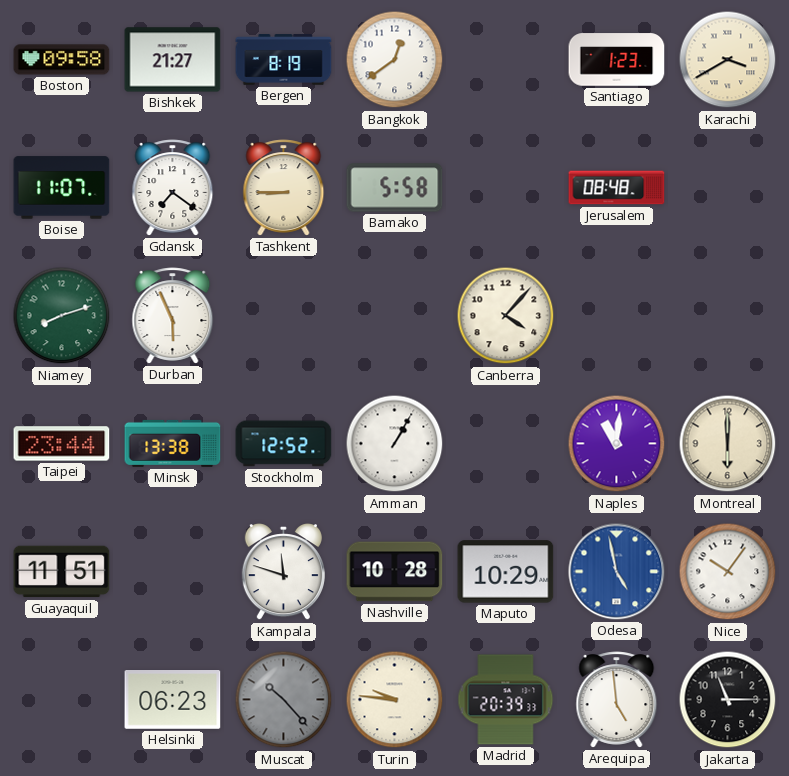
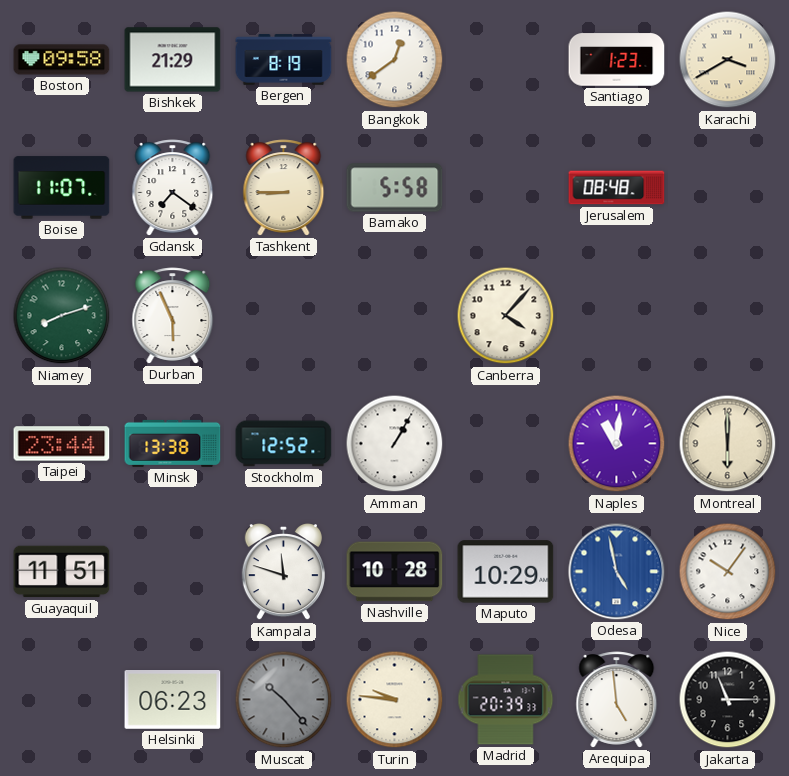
Bishkek: 21:27 -> 21:29 (173, 60)
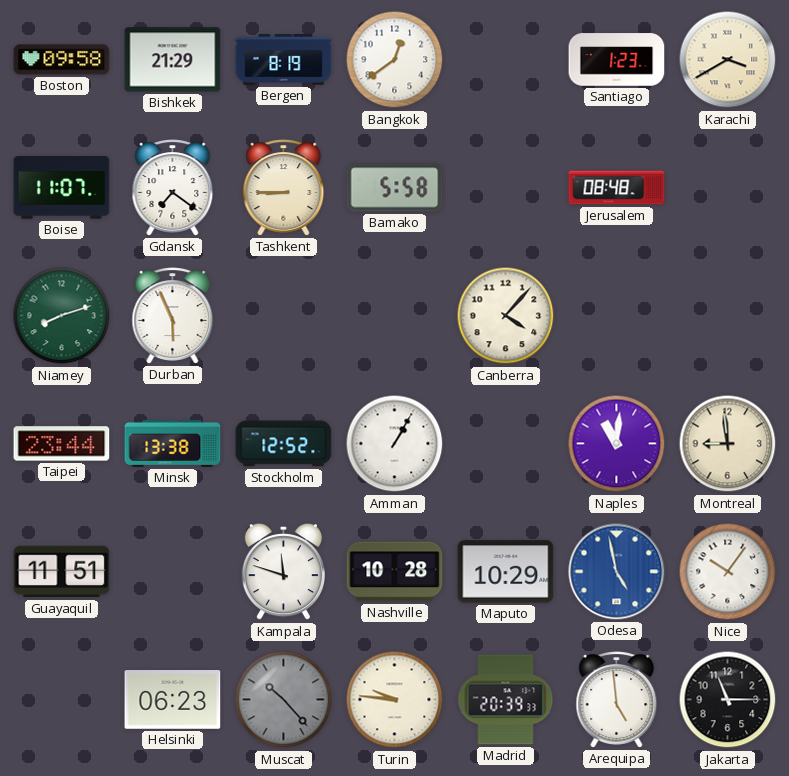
Montreal: 6:00 -> 8:59 (728, 444)
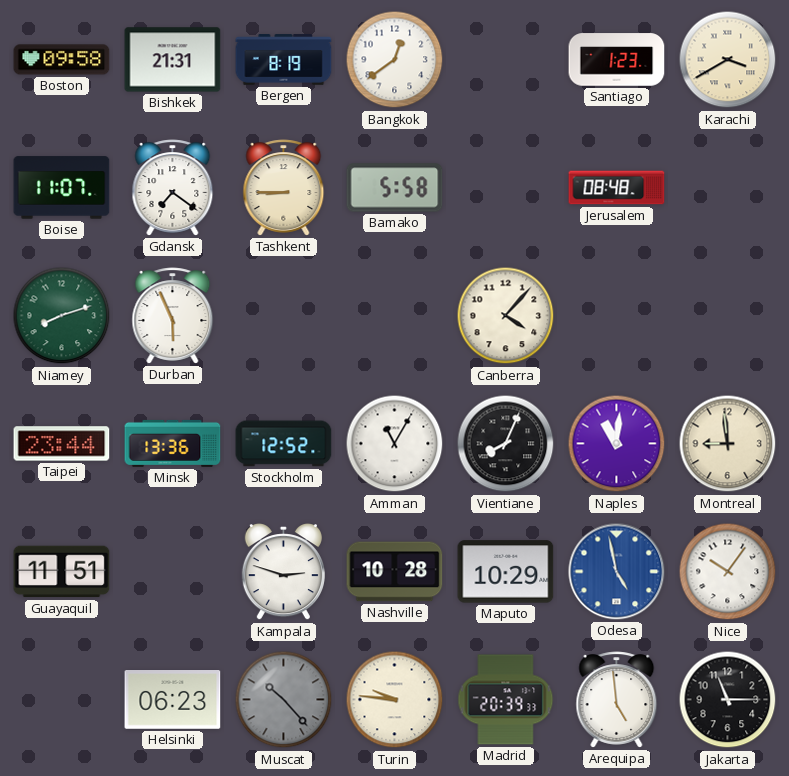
Bishkek: 21:29 -> 21:31 (173, 60)
Minsk: 13:38 -> 13:36 (173, 443)
Amman: 1:05 -> 11:05 (395, 444)
Vientiane: none -> 8:04 (506, 444)
Kampala: 11:48 -> 2:48 (283, 573)
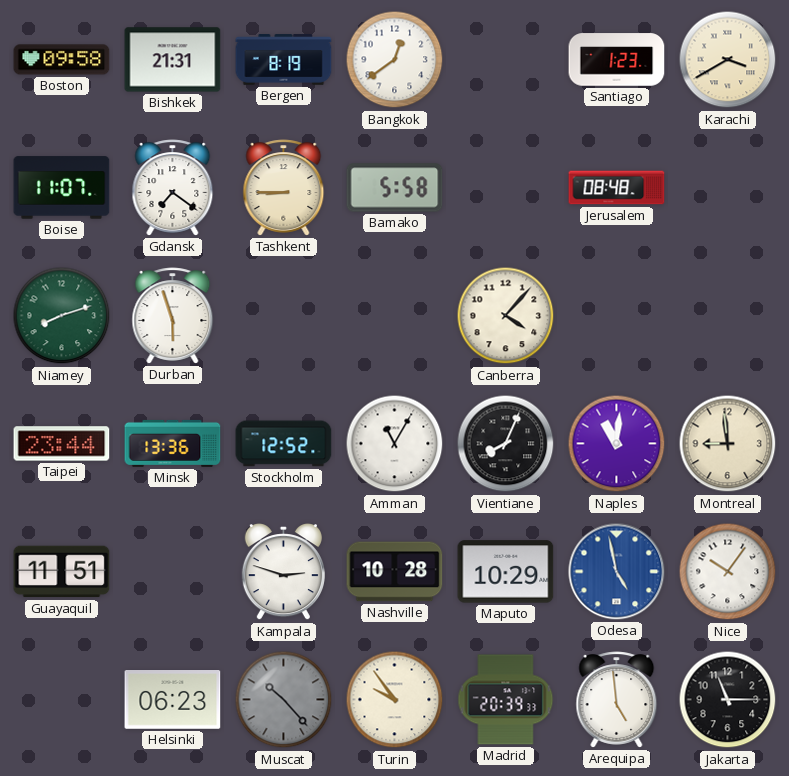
Durban: 5:56 -> 5:57 (173, 316)
Turin: 9:46 -> 9:54 (395, 700)
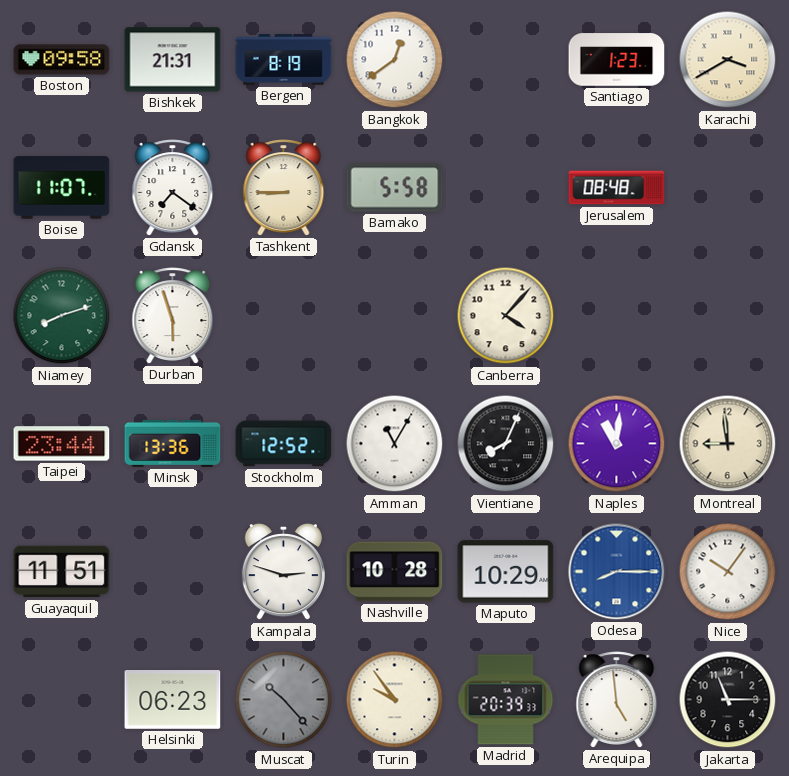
Odesa: 4:58 -> 8:15 (617, 572)
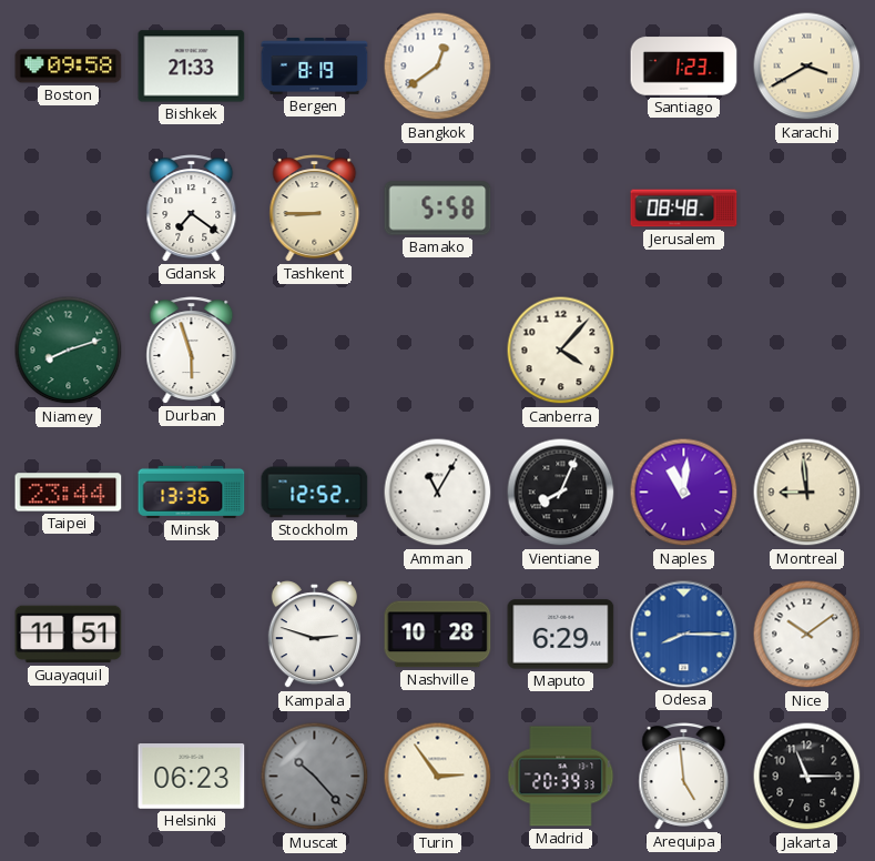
Bishkek: 21:31 -> 21:33 (192, 67)
Boise: 11:07 -> none (62, 188)
Maputo: 10:29 -> 6:29 (561, 635)
Nice: 10:06 -> 10:09 (807, 635)
Turin: 9:54 -> 2:54 (438, 777)
